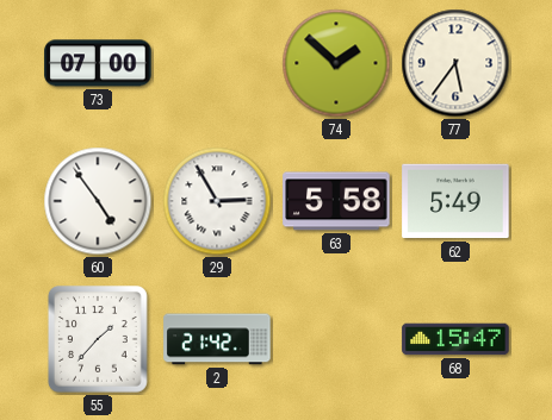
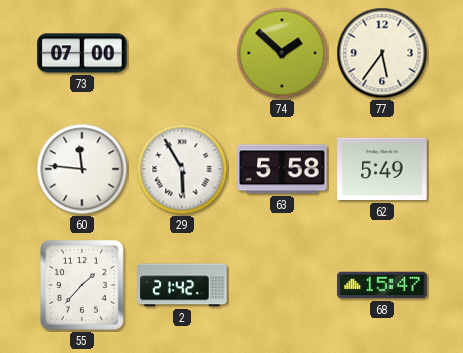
60: 4:54 -> 11:46 (82, 169)
29: 2:55 -> 5:55 (182, 169)
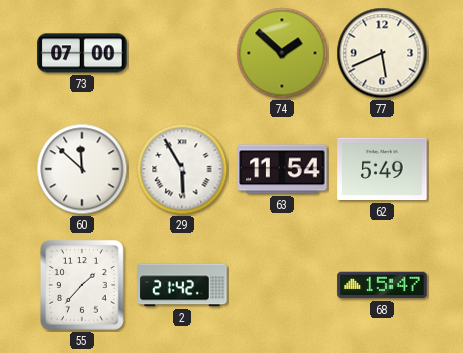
77: 5:36 -> 5:41 (382, 53)
60: 11:46 -> 11:52 (82, 169)
63: 5:58 -> 11:54 (282, 169)
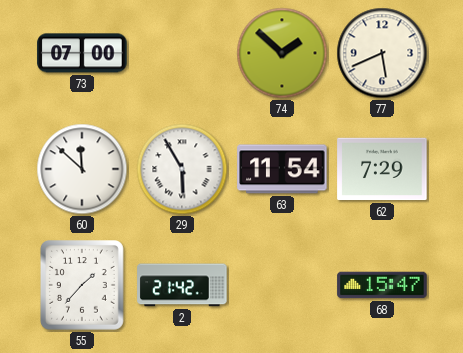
62: 5:49 -> 7:29 (382, 169)
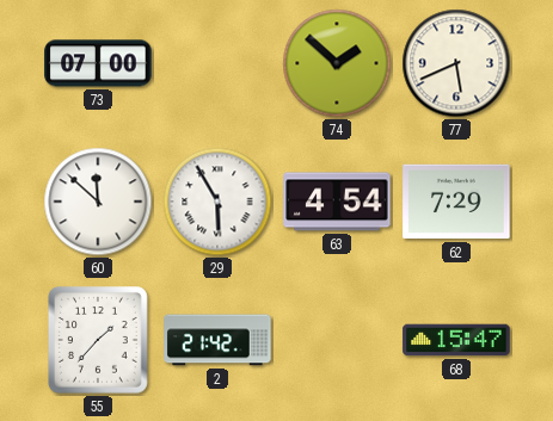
63: 11:54 -> 4:54 (337, 202)
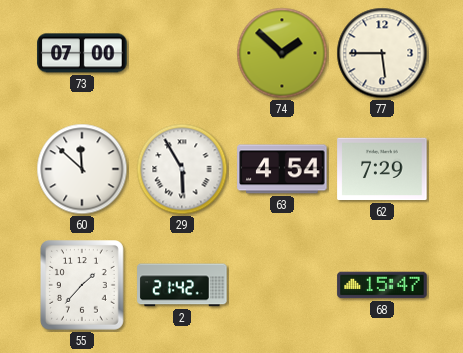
77: 5:41 -> 5:45 (382, 53)
